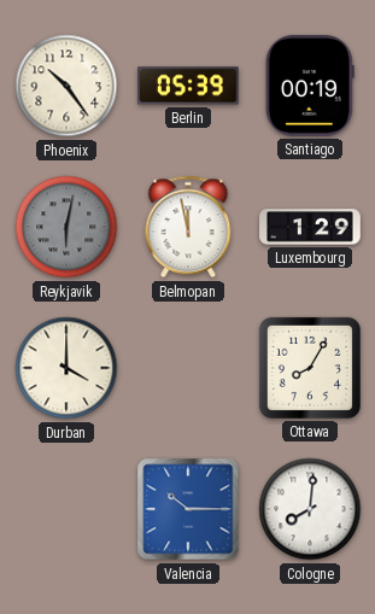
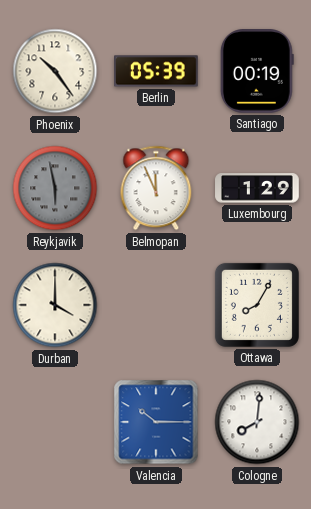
Reykjavik: 6:02 -> 5:58 (55, 188)
Belmopan: 11:58 -> 11:56 (156, 188)
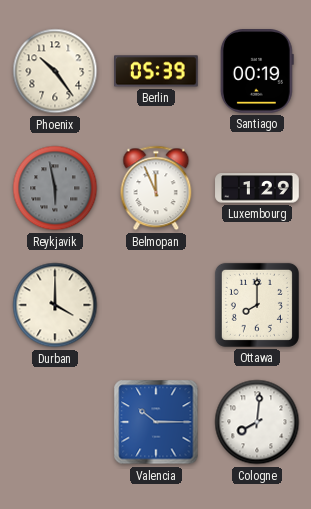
Ottawa: 8:05 -> 8:00 (257, 305)
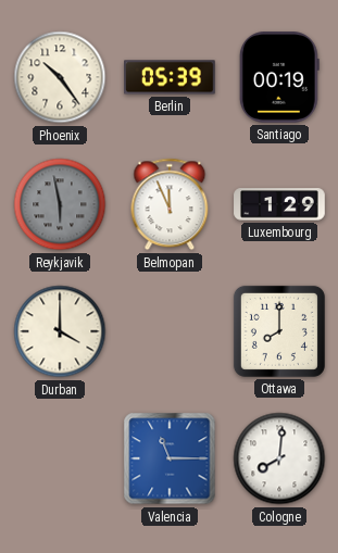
Valencia: 10:15 -> 11:15 (170, 458)
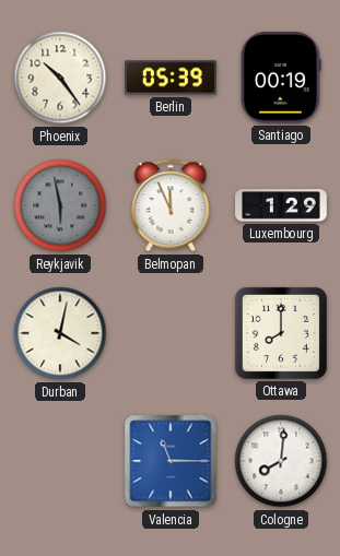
Durban: 4:00 -> 4:02 (60, 333)
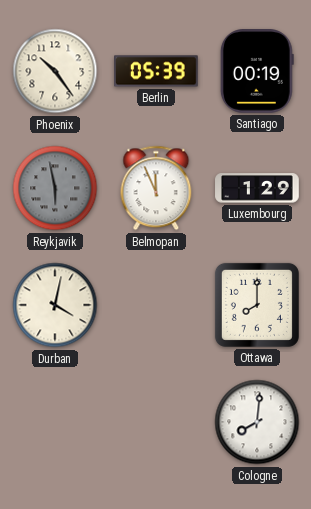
Valencia: 11:15 -> none (171, 461)
